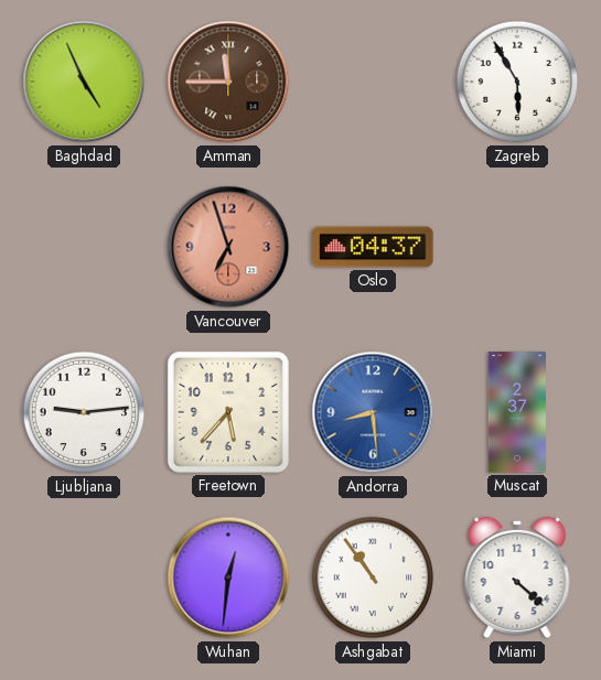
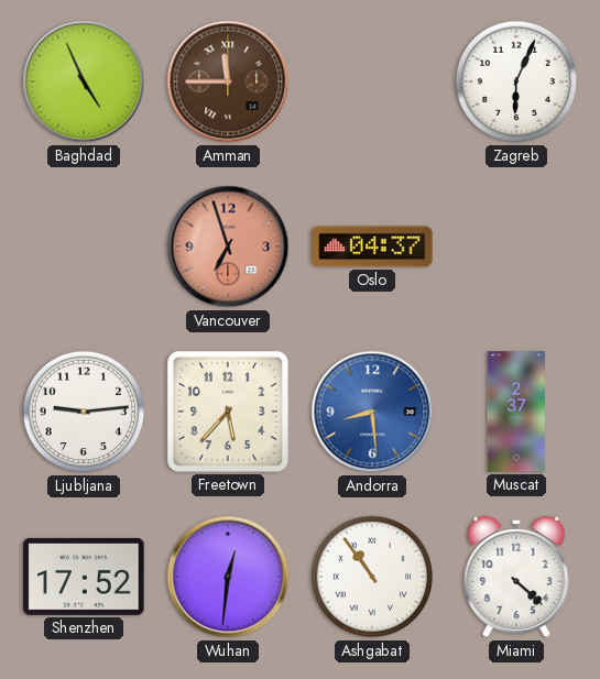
Zagreb: 5:55 -> 6:04 (516, 81)
Shenzhen: none -> 17:52 (84, 577)
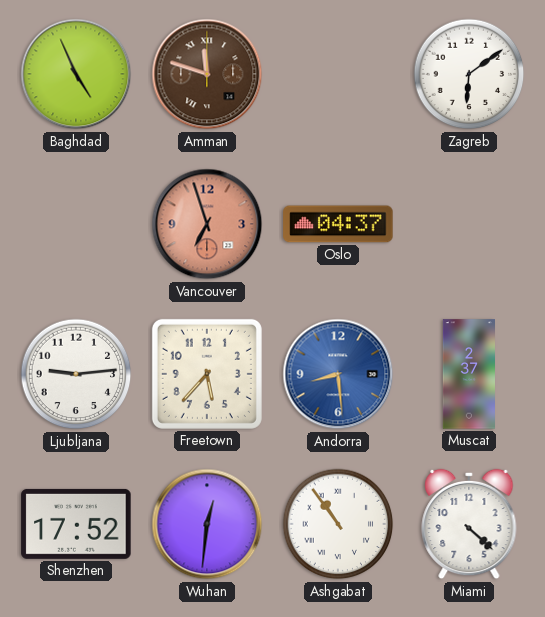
Amman: 11:45 -> 11:48 (207, 74)
Zagreb: 6:04 -> 6:09 (469, 74)
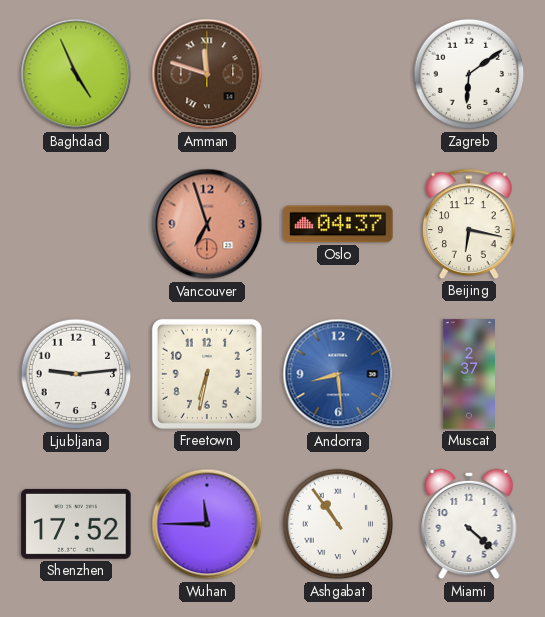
Beijing: none -> 6:17 (469, 224)
Freetown: 5:37 -> 6:32 (207, 374)
Wuhan: 12:31 -> 11:45 (207, 524)
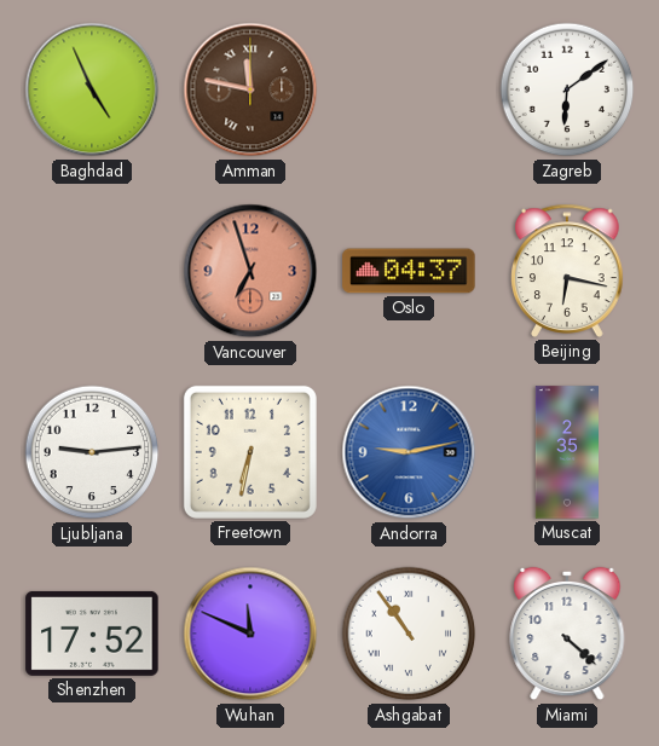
Amman: 11:48 -> 11:47 (250, 89)
Andorra: 8:29 -> 9:13 (409, 452)
Muscat: 2:37 -> 2:35 (566, 452)
Wuhan: 11:45 -> 11:49 (250, 634)
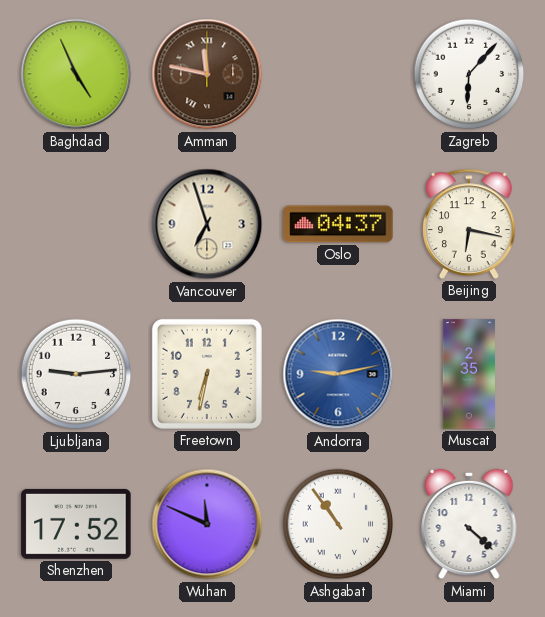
Zagreb: 6:09 -> 6:07 (469, 74)
Vancouver dial: salmon -> cream (207, 224)
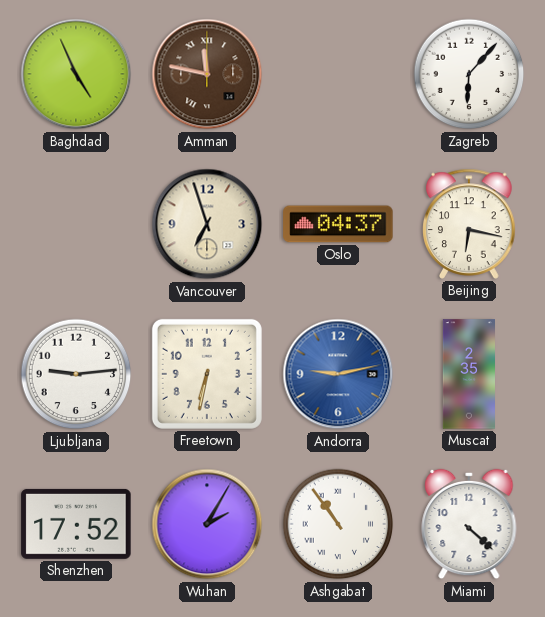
Wuhan: 11:49 -> 2:05 (207, 524)
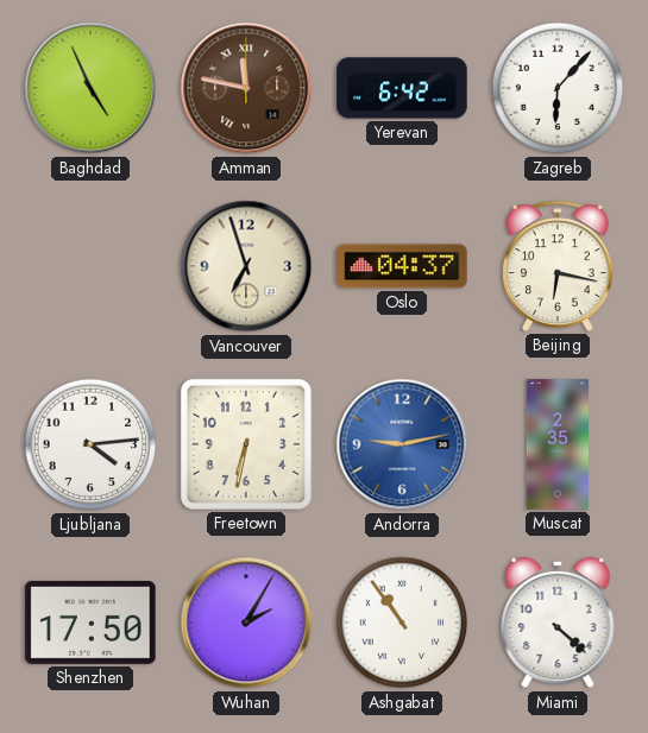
Yerevan: none -> 6:42 (402, 88)
Ljubljana: 9:14 -> 4:14 (90, 444)
Shenzhen: 17:52 -> 17:50 (90, 623)
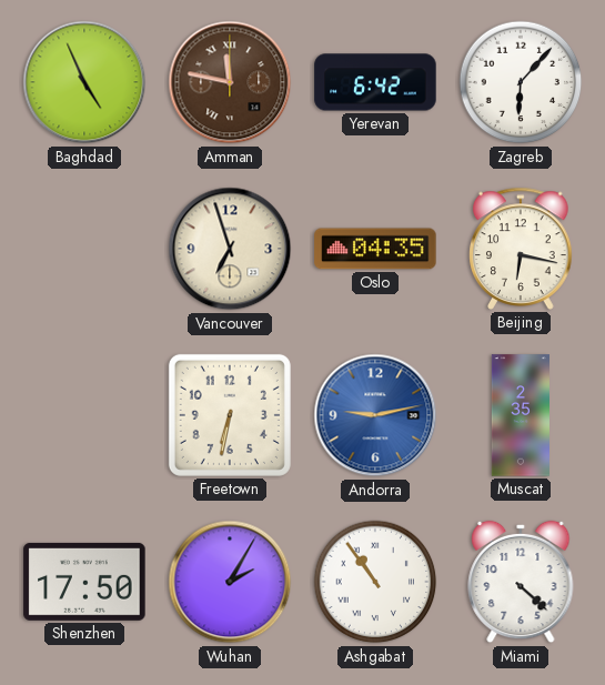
Oslo: 04:37 -> 04:35 (375, 249)
Ljubljana: 4:14 -> none (90, 444)
